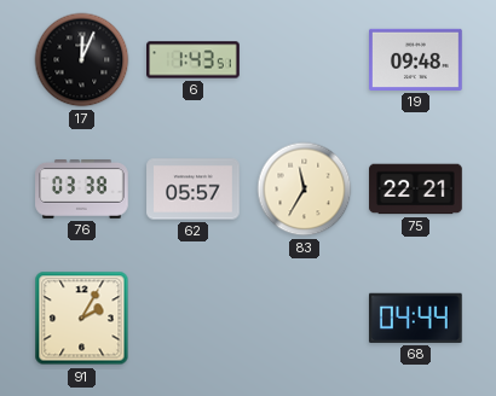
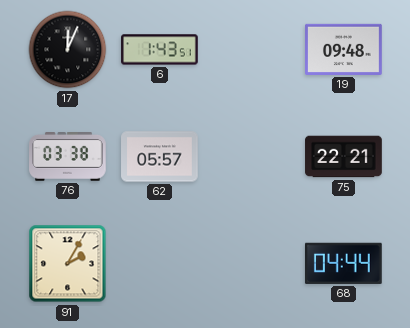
83: 11:35 -> none (305, 190)
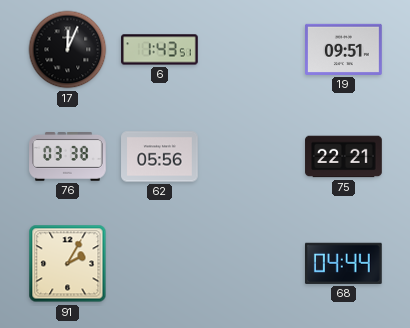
19: 09:48 -> 09:51 (344, 49)
62: 05:57 -> 05:56 (160, 157)
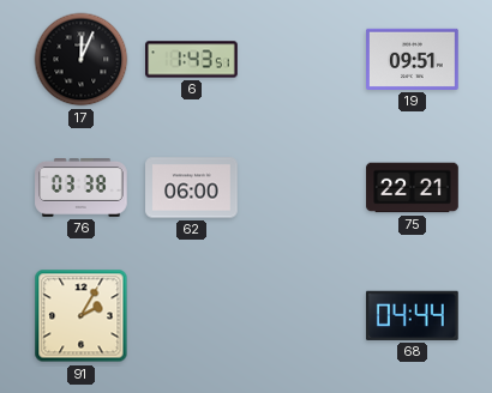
62: 05:56 -> 06:00 (192, 188)
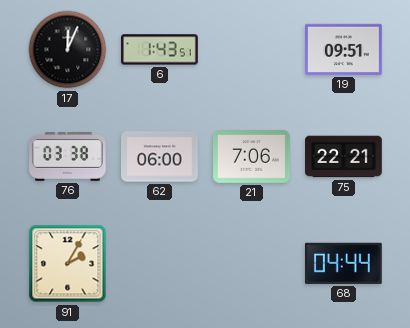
21: none -> 7:06 (252, 157)
